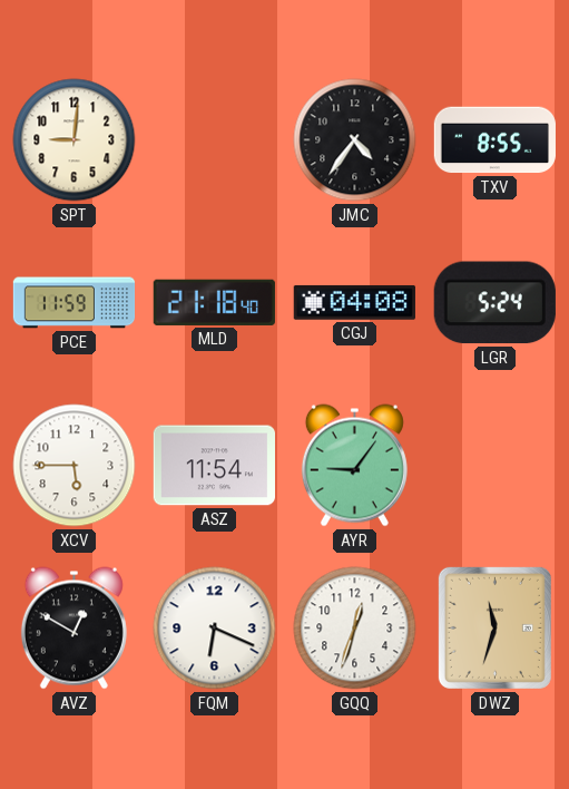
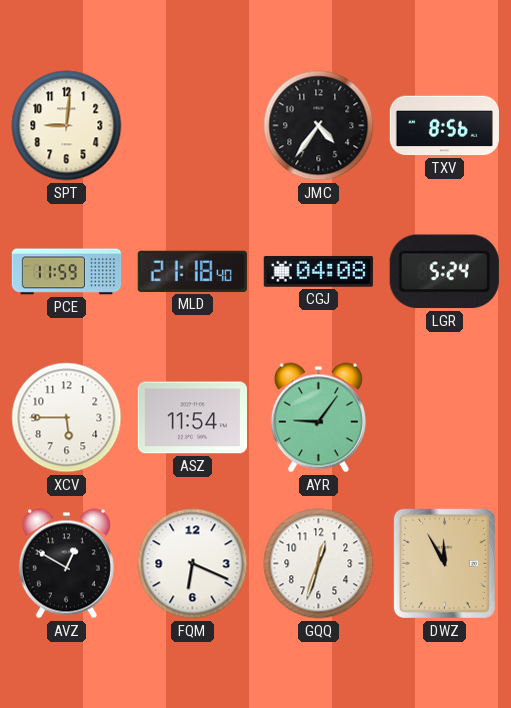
TXV: 8:55 -> 8:56 (444, 126)
DWZ: 11:33 -> 11:55 (444, 563)
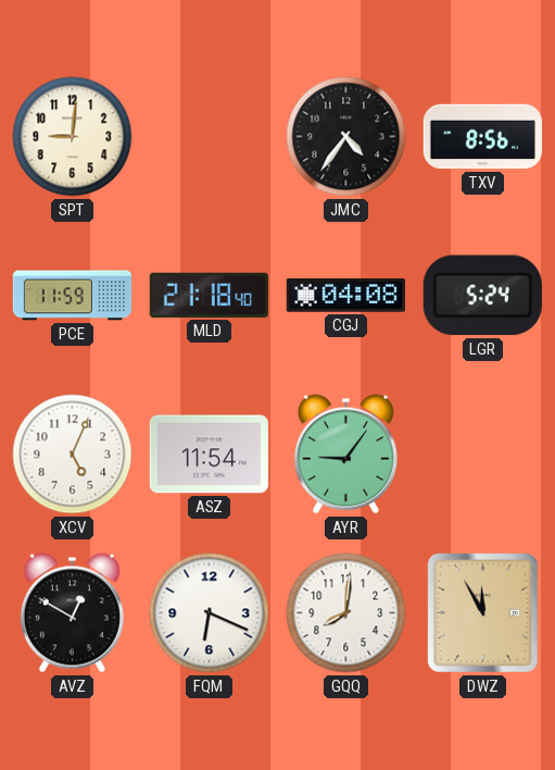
XCV: 5:45 -> 5:04 (73, 455)
GQQ: 12:33 -> 8:01 (346, 613)
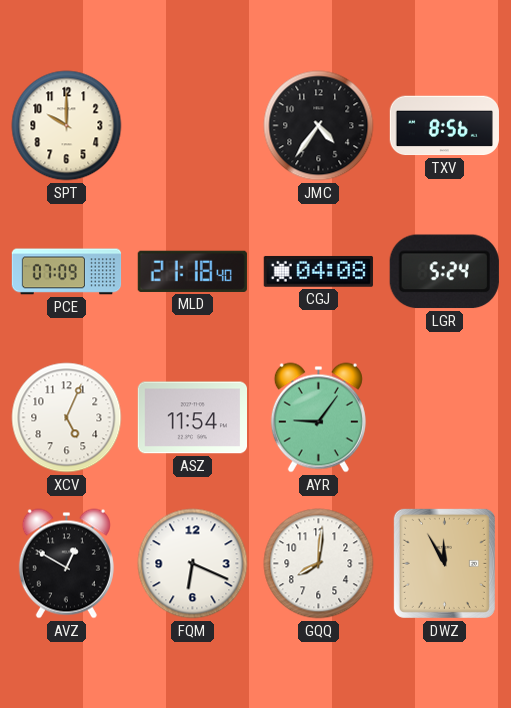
SPT: 9:01 -> 10:00 (67, 126)
PCE: 11:59 -> 07:09 (67, 272)
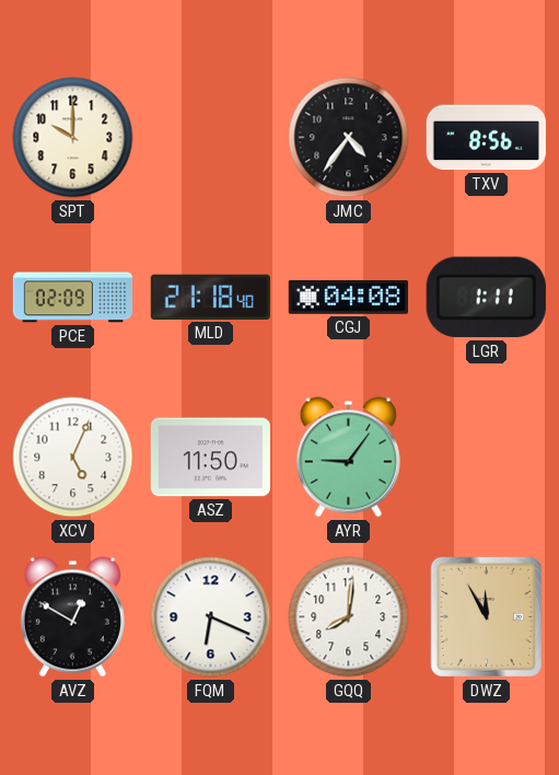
PCE: 07:09 -> 02:09 (73, 298)
LGR: 5:24 -> 1:11 (486, 298)
ASZ: 11:54 -> 11:50 (210, 458)
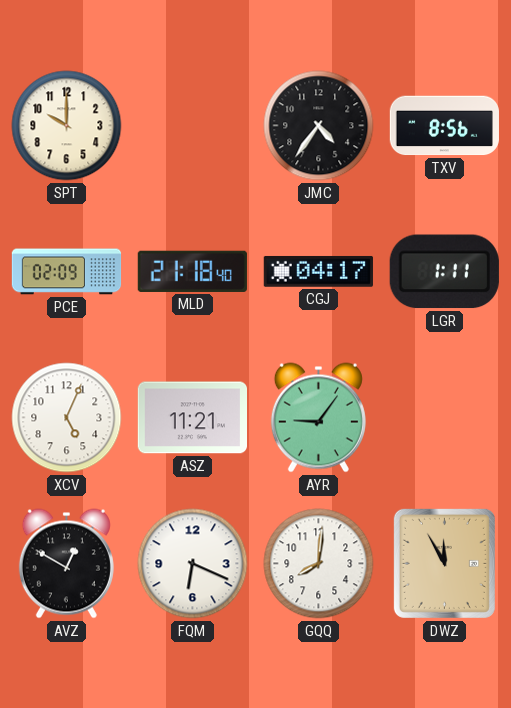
CGJ: 04:08 -> 04:17 (318, 272)
ASZ: 11:50 -> 11:21 (192, 418)
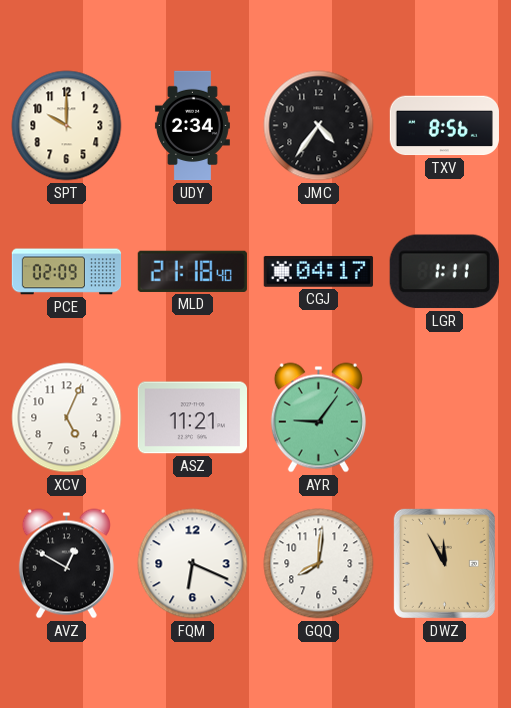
UDY: none -> 2:34 (192, 126)
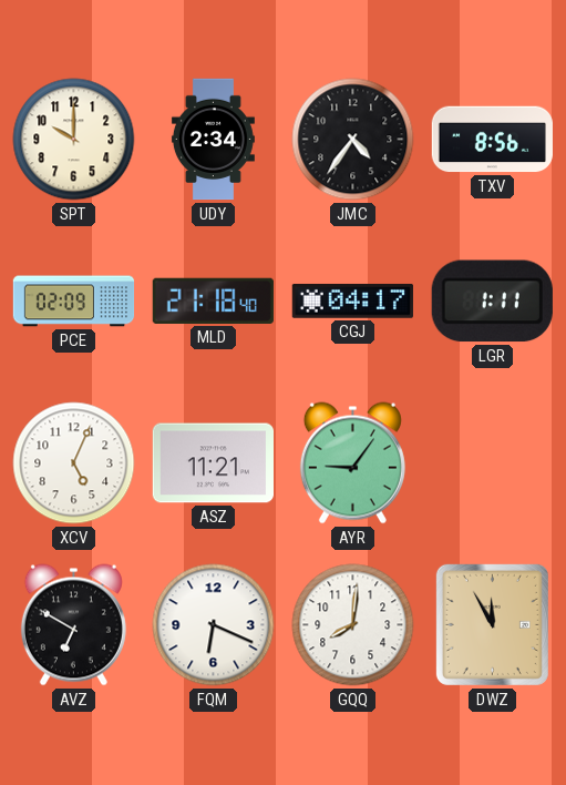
AVZ: 12:50 -> 6:50 (73, 625)
